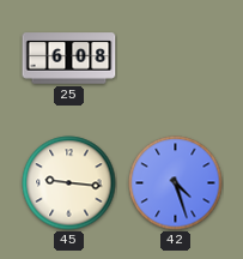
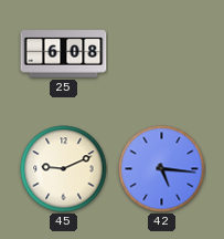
45: 9:16 -> 9:11 (64, 169)
42: 4:27 -> 5:16 (162, 169)
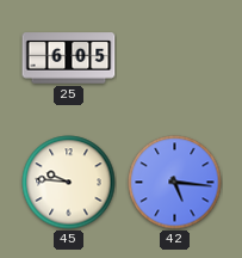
25: 6:08 -> 6:05 (69, 59)
45: 9:11 -> 9:46 (69, 183)
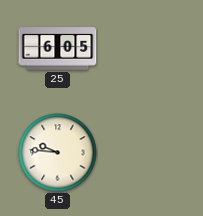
42: 5:16 -> none (175, 183)
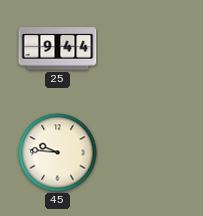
25: 6:05 -> 9:44 (58, 49)
